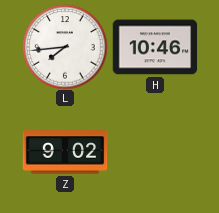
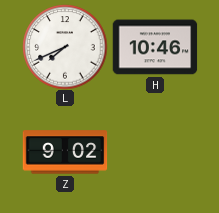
L: 7:44 -> 7:41 (65, 47)
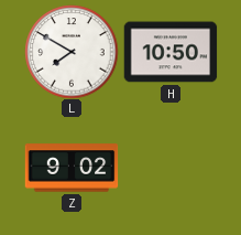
L: 7:41 -> 7:50 (72, 52)
H: 10:46 -> 10:50 (171, 52)
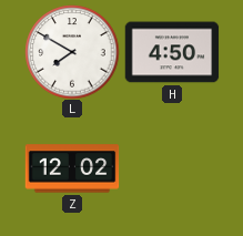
H: 10:50 -> 4:50 (172, 52)
Z: 9:02 -> 12:02 (72, 168)
